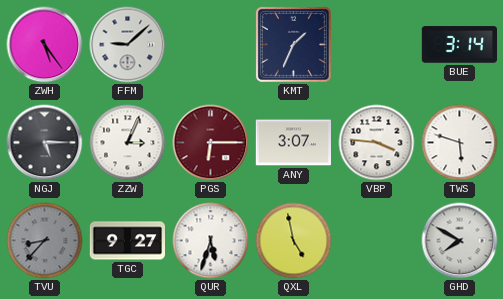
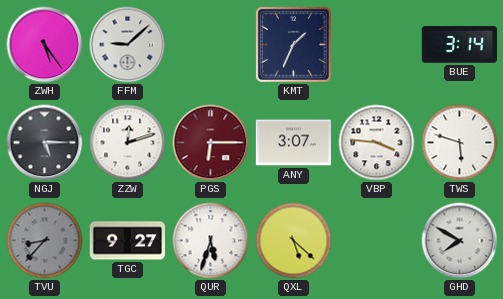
ZZW: 3:04 -> 12:12 (128, 143)
QXL: 4:58 -> 5:22 (294, 241)
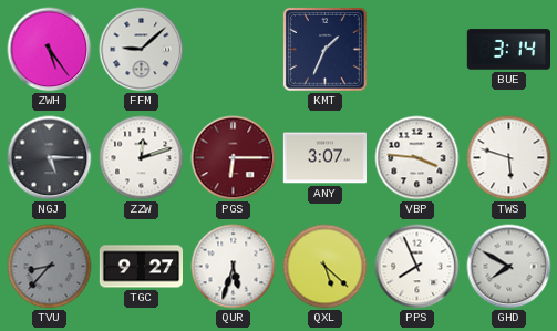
PPS: none -> 7:56 (417, 267)
